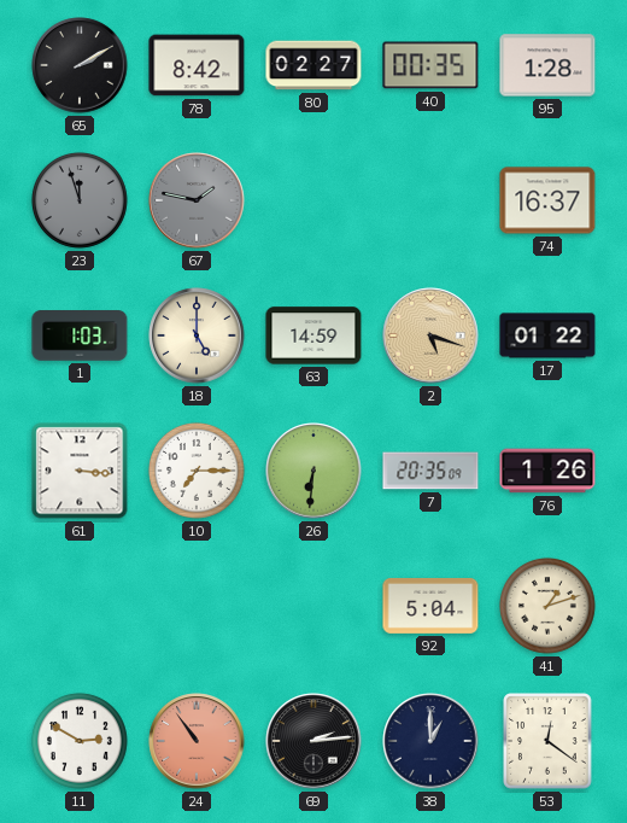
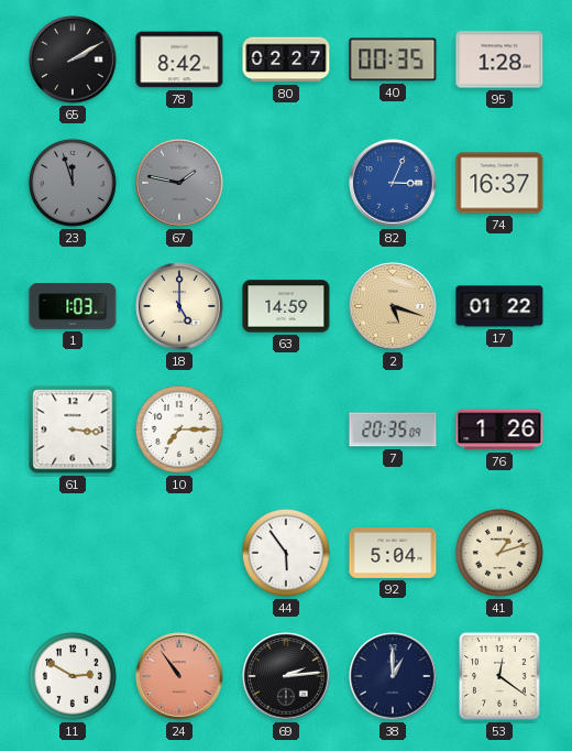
82: none -> 3:04 (393, 183)
26: 6:31 -> none (313, 471)
44: none -> 5:54 (286, 553)
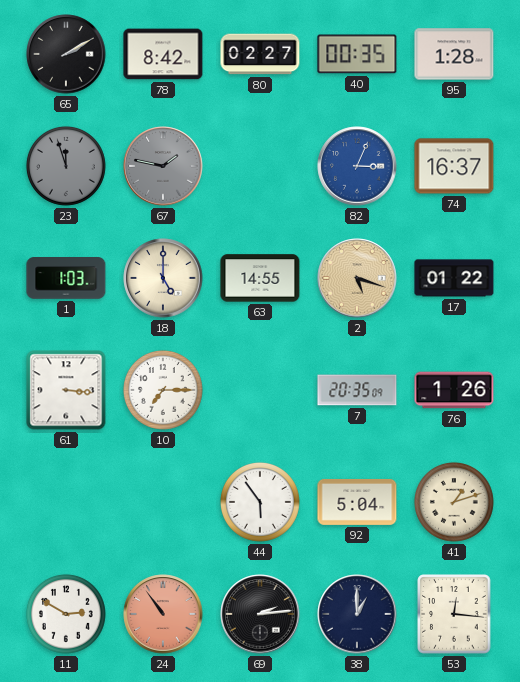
63: 14:59 -> 14:55 (260, 278)
53: 12:21 -> 12:16 (454, 614)
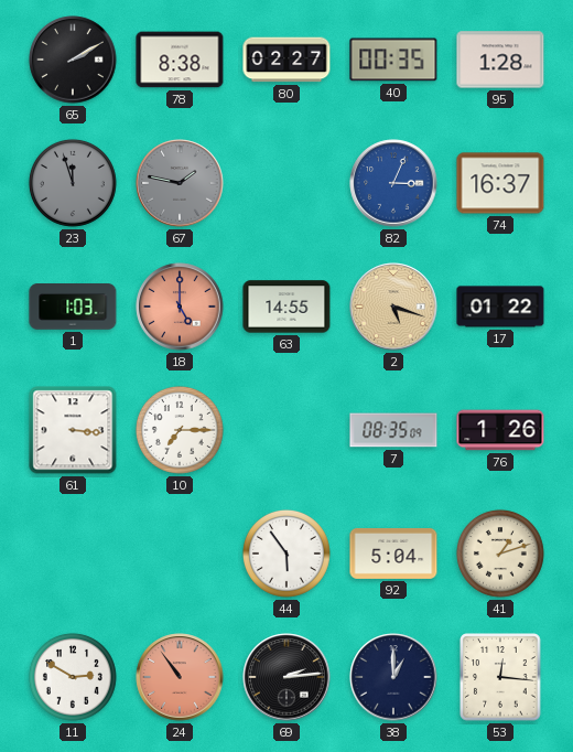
78: 8:42 -> 8:38 (180, 60)
18 dial: cream -> salmon (180, 307)
7: 20:35 -> 08:35 (393, 430)
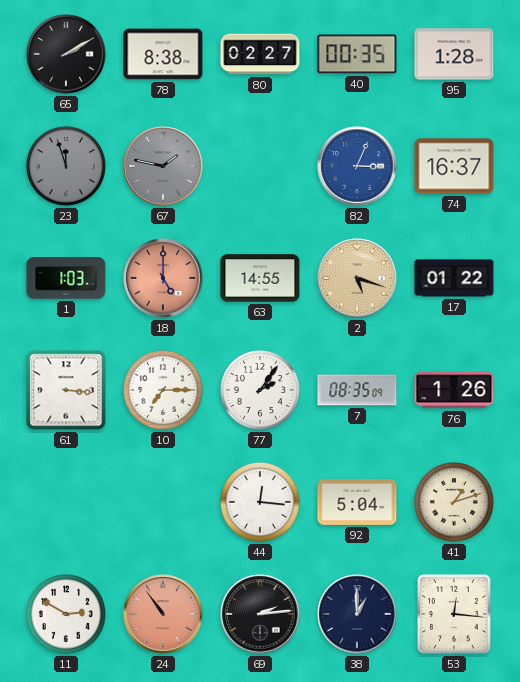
77: none -> 2:06 (260, 390)
44: 5:54 -> 12:16 (260, 502)
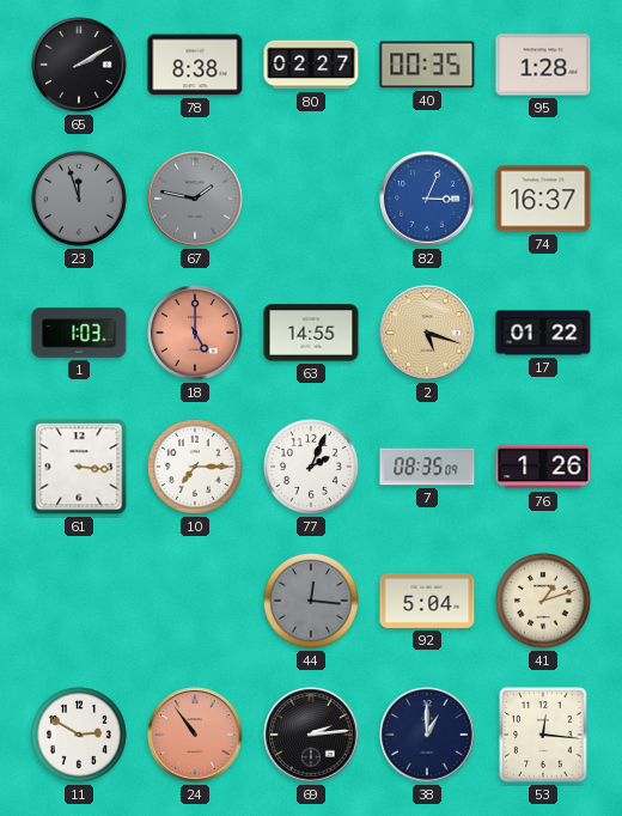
77: 2:06 -> 2:04 (311, 467)
44 dial: white -> grey (311, 601)
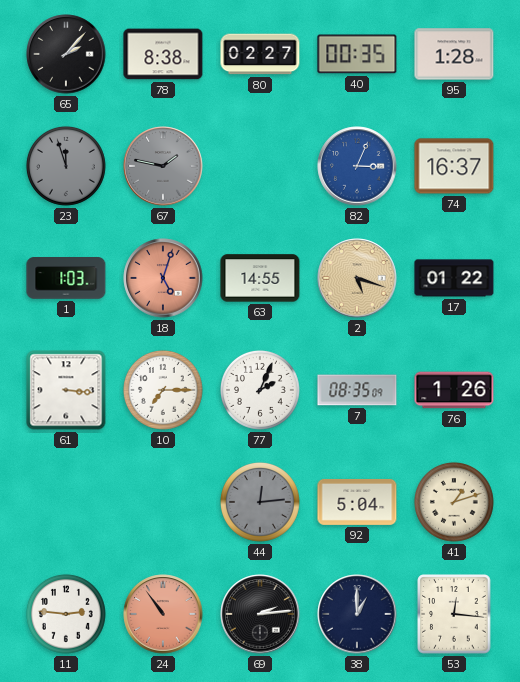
65: 2:10 -> 2:07 (66, 54)
18: 5:00 -> 5:03 (163, 278)
44: 12:16 -> 12:14 (260, 502)
11: 2:50 -> 2:46 (66, 614)
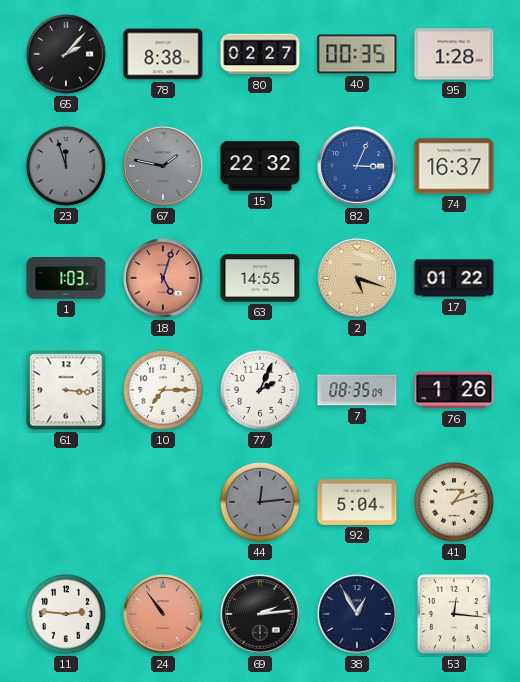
15: none -> 22:32 (260, 166)
38: 1:00 -> 12:55 (357, 614)
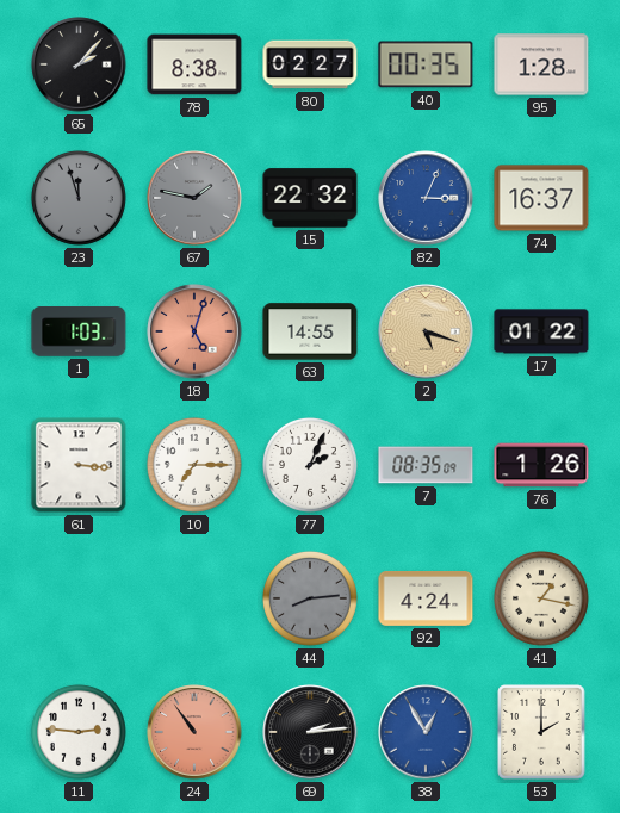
44: 12:14 -> 8:14 (310, 598)
92: 5:04 -> 4:24 (426, 598)
41: 1:12 -> 1:17 (541, 598)
38 dial: navy -> blue (426, 732)
53: 12:16 -> 2:00 (541, 732)
